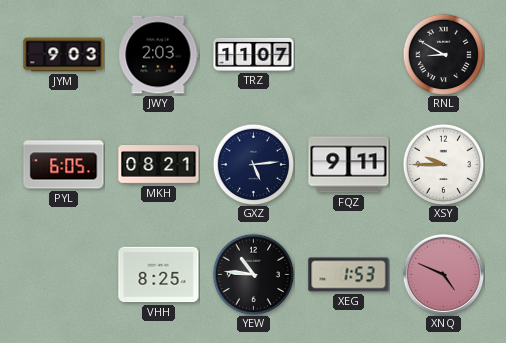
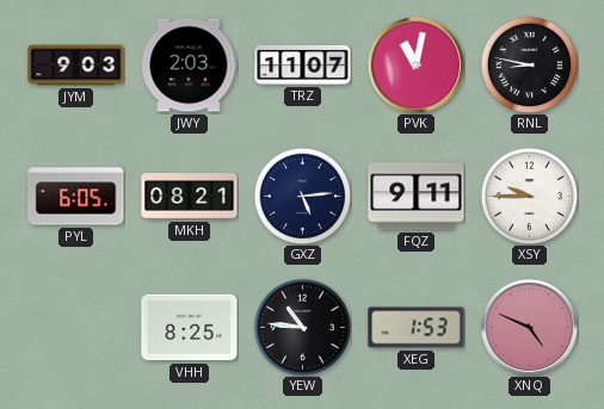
PVK: none -> 11:02 (415, 64)
RNL: 8:50 -> 8:47 (529, 64)
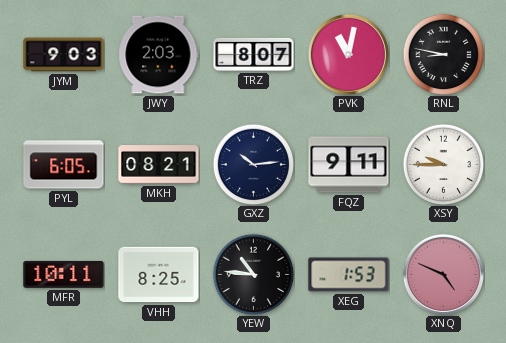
TRZ: 11:07 -> 8:07 (254, 54)
GXZ: 5:14 -> 10:14 (253, 164)
MFR: none -> 10:11 (64, 274)
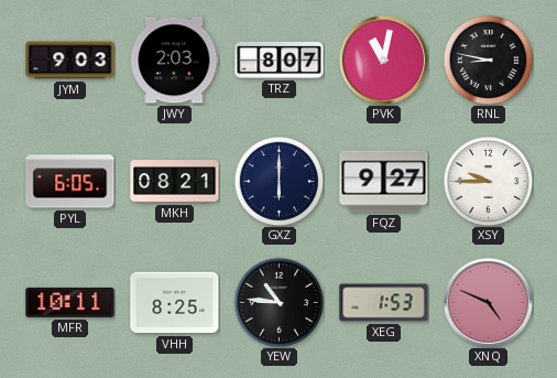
GXZ: 10:14 -> 6:00 (278, 181)
FQZ: 9:11 -> 9:27 (384, 182)
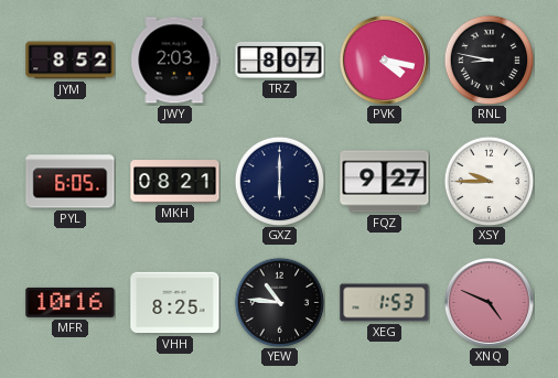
JYM: 9:03 -> 8:52 (71, 61)
PVK: 11:02 -> 4:17 (384, 60)
MFR: 10:11 -> 10:16 (71, 302)
